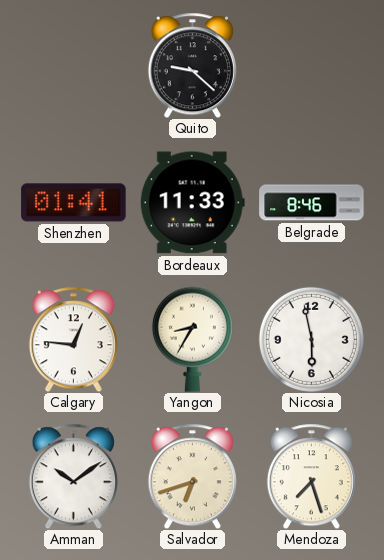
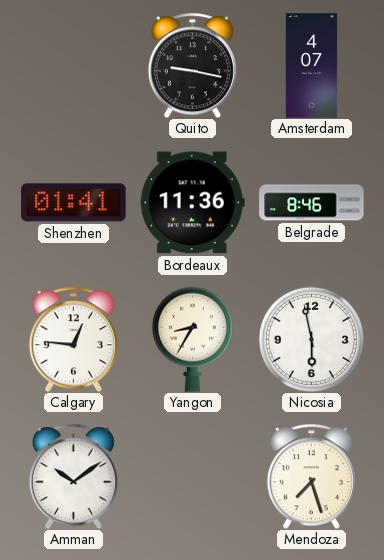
Quito: 9:22 -> 9:17 (192, 65)
Amsterdam: none -> 4:07 (312, 66)
Bordeaux: 11:33 -> 11:36 (192, 203)
Salvador: 6:42 -> none (192, 476)
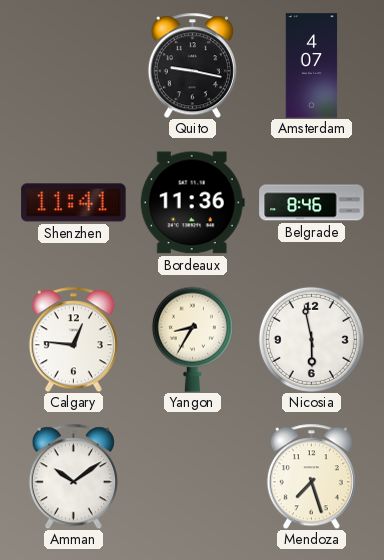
Shenzhen: 01:41 -> 11:41 (74, 203)
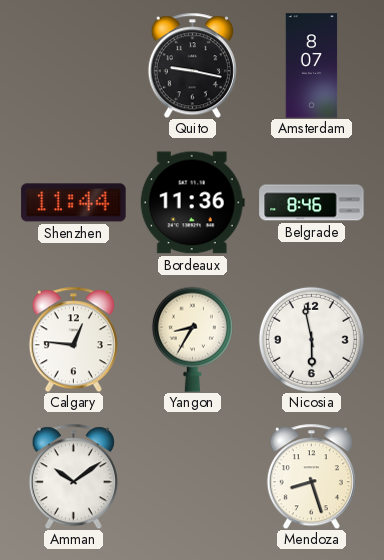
Amsterdam: 4:07 -> 8:07 (312, 66)
Shenzhen: 11:41 -> 11:44 (74, 203)
Mendoza: 7:27 -> 8:27 (311, 476)
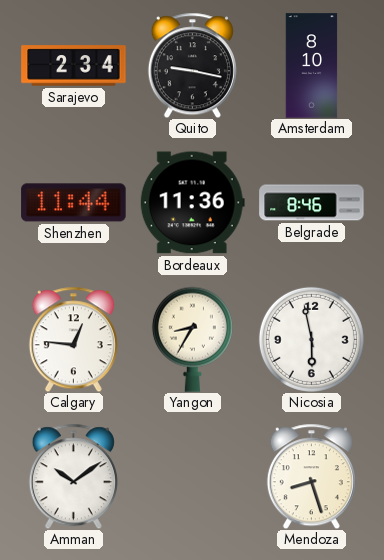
Sarajevo: none -> 2:34 (74, 66)
Amsterdam: 8:07 -> 8:10 (312, 66)
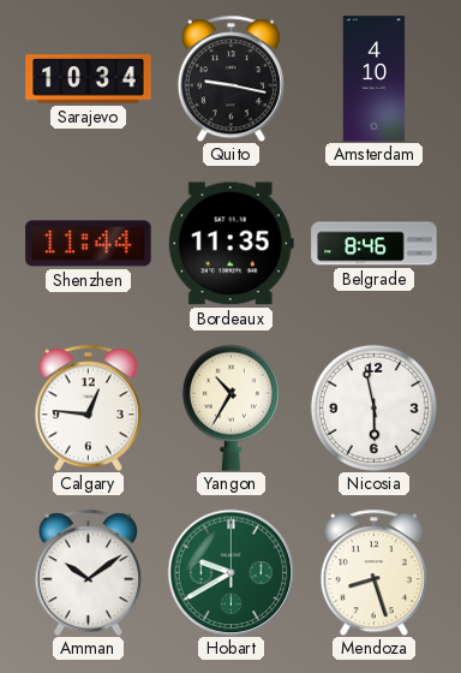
Sarajevo: 2:34 -> 10:34 (89, 79)
Amsterdam: 8:10 -> 4:10 (375, 79)
Bordeaux: 11:36 -> 11:35 (230, 244)
Yangon: 8:35 -> 10:35 (230, 407)
Hobart: none -> 9:40 (230, 572)
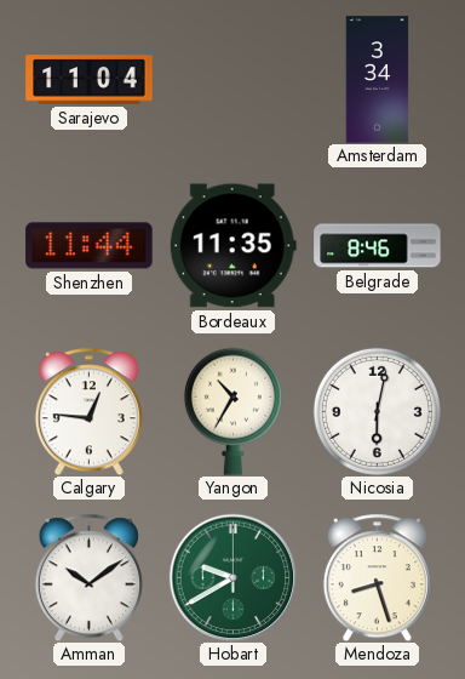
Sarajevo: 10:34 -> 11:04 (90, 80)
Quito: 9:17 -> none (230, 78)
Amsterdam: 4:10 -> 3:34 (378, 80)
Nicosia: 5:58 -> 6:02 (377, 411)
